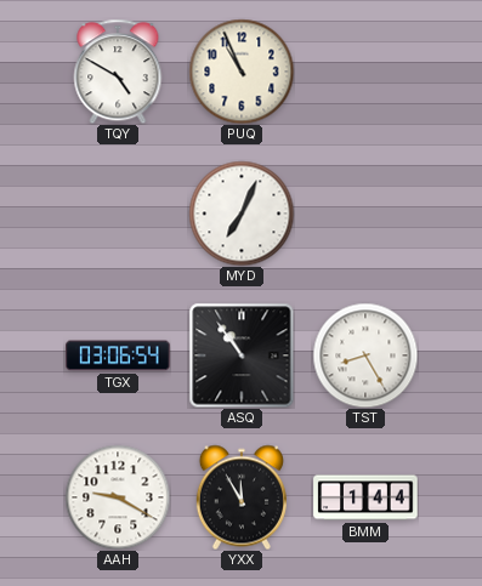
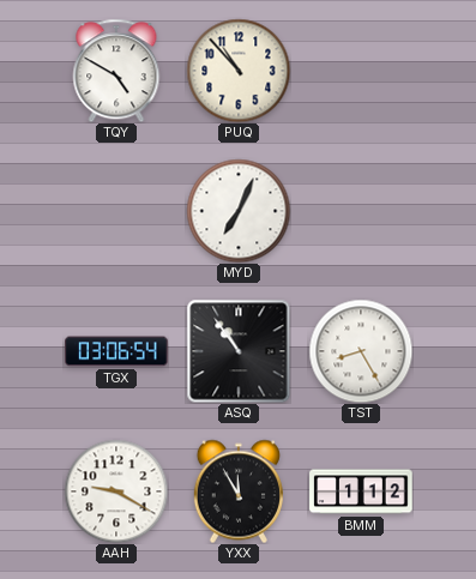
PUQ: 10:56 -> 10:53 (239, 71)
BMM: 1:44 -> 1:12 (361, 491)
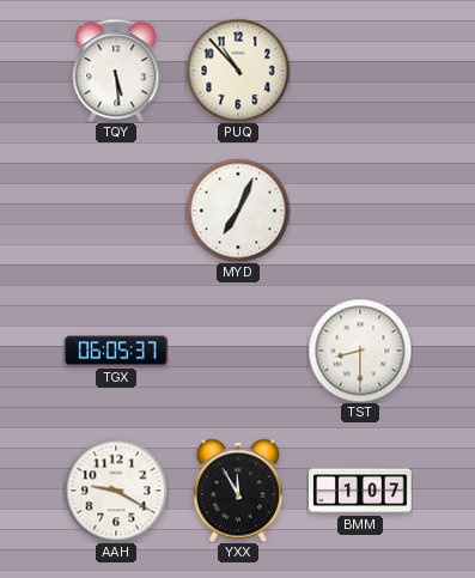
TQY: 4:50 -> 5:29 (116, 71)
TGX: 03:06 -> 06:05 (116, 351)
ASQ: 10:54 -> none (239, 351)
TST: 8:25 -> 8:30 (360, 351)
BMM: 1:12 -> 1:07 (360, 491)
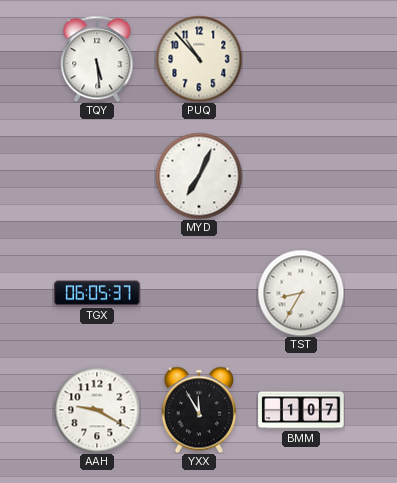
TST: 8:30 -> 8:35 (301, 293)
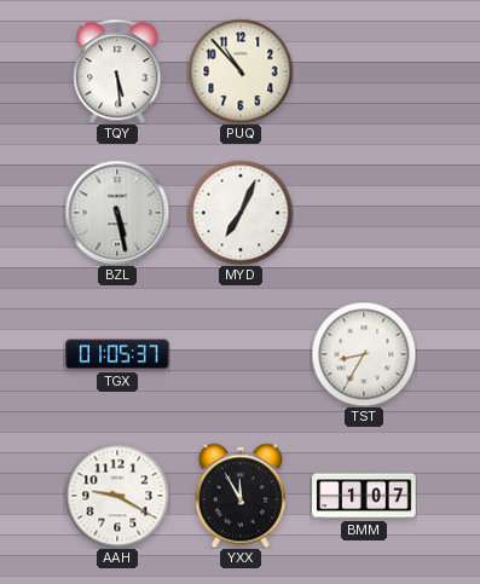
BZL: none -> 5:28 (117, 213)
TGX: 06:05 -> 01:05 (117, 354)
